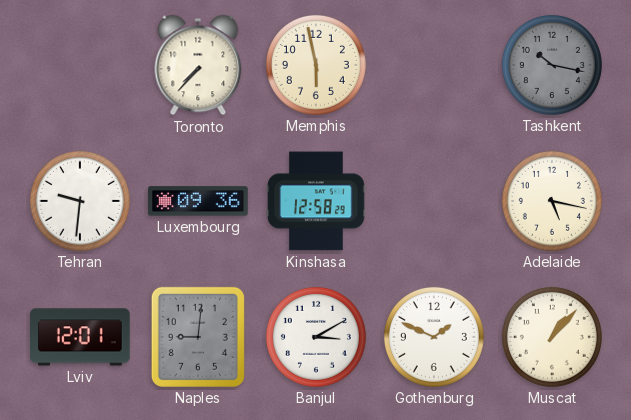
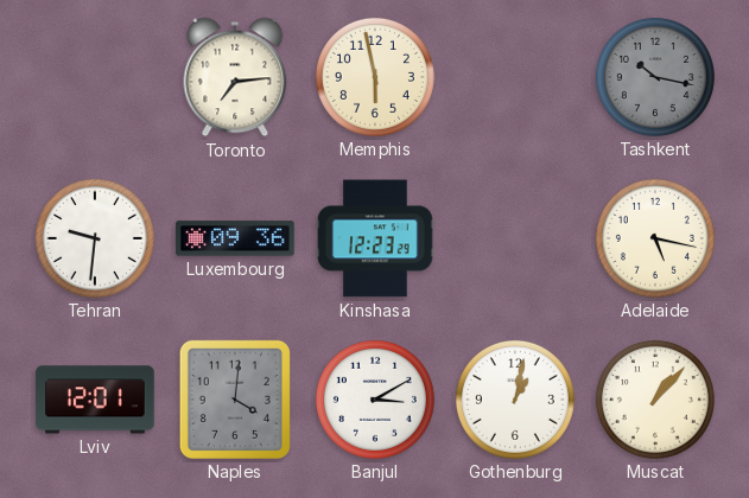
Toronto: 7:37 -> 7:14 (235, 77)
Kinshasa: 12:58 -> 12:23 (375, 238)
Naples: 9:01 -> 4:01 (235, 400)
Gothenburg: 1:49 -> 1:02 (515, 400)
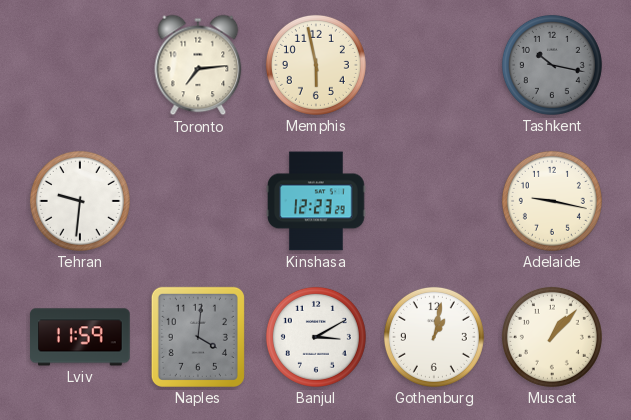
Luxembourg: 09:36 -> none (235, 238)
Adelaide: 5:17 -> 9:17 (552, 201)
Lviv: 12:01 -> 11:59 (80, 337)
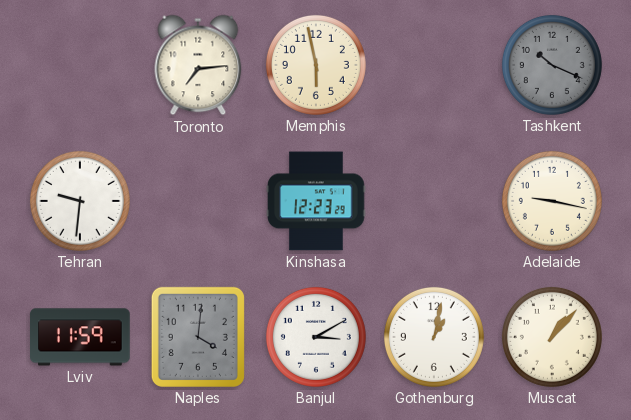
Tashkent: 10:17 -> 10:19 (552, 65)
